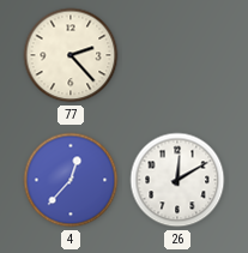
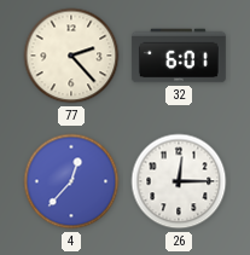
32: none -> 6:01 (179, 56)
26: 12:10 -> 12:15 (179, 181)
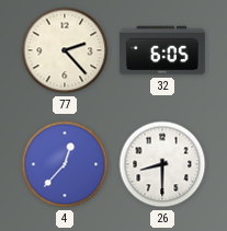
32: 6:01 -> 6:05 (162, 50)
26: 12:15 -> 8:30 (162, 164)
